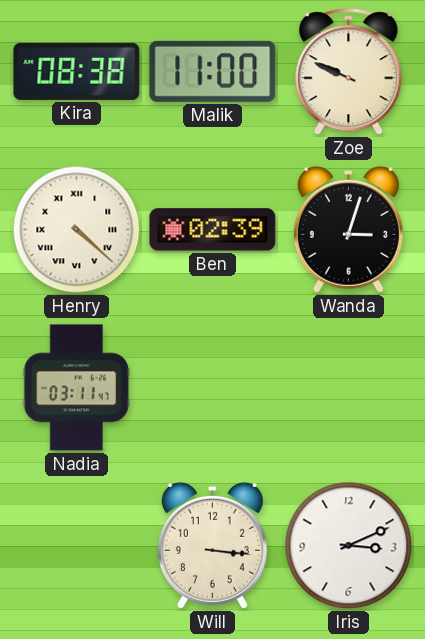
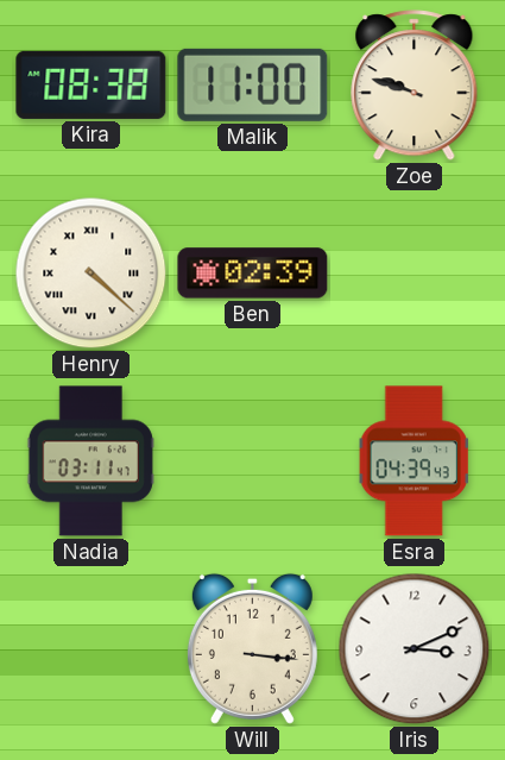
Zoe: 9:49 -> 9:48 (415, 86)
Wanda: 3:03 -> none (348, 229)
Esra: none -> 04:39 (414, 461)
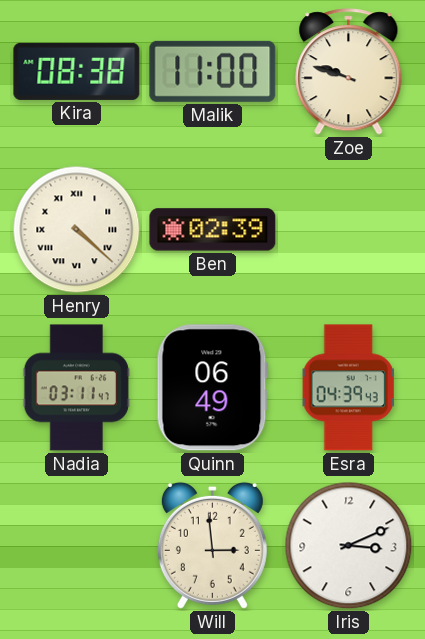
Quinn: none -> 06:49 (212, 388)
Will: 3:16 -> 2:59 (212, 545)
